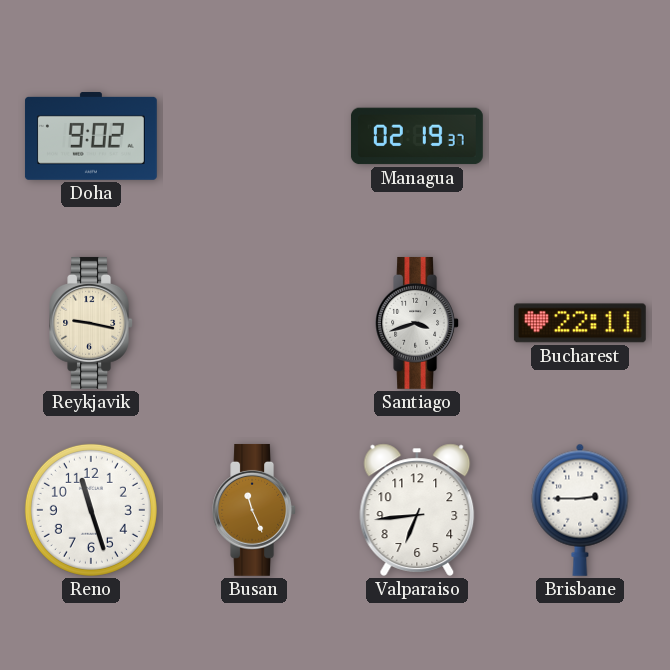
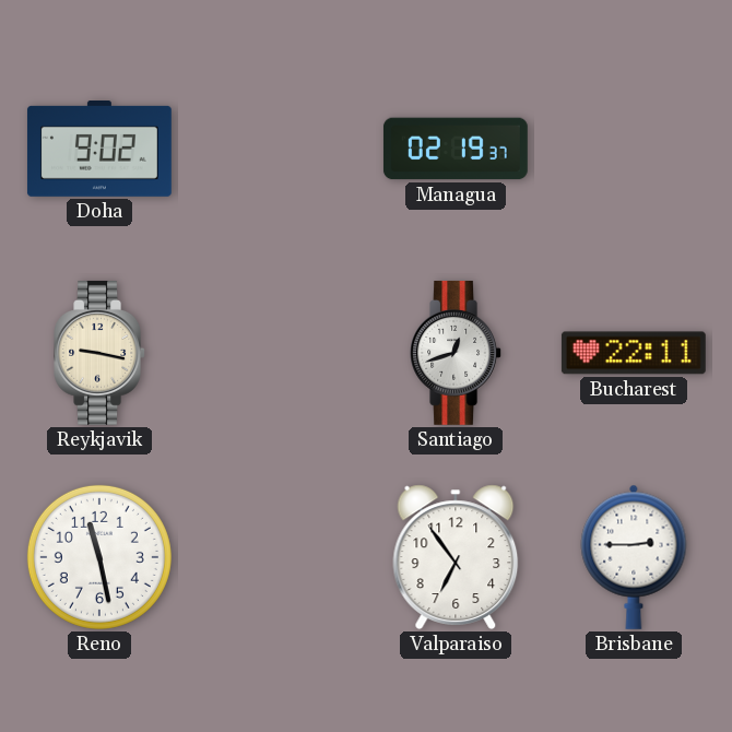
Santiago: 3:42 -> 12:42 (456, 353)
Reno: 11:27 -> 11:28 (99, 557)
Busan: 11:26 -> none (254, 510)
Valparaiso: 6:44 -> 6:54 (456, 557)
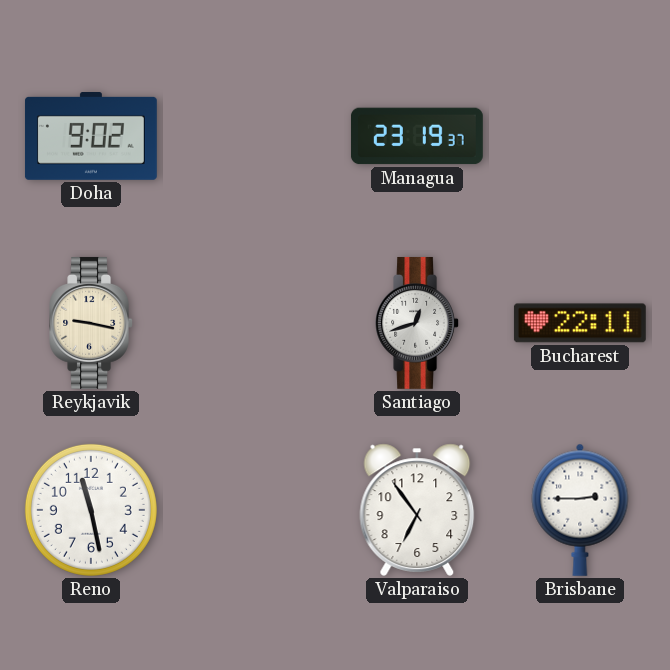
Managua: 02:19 -> 23:19 (417, 136)
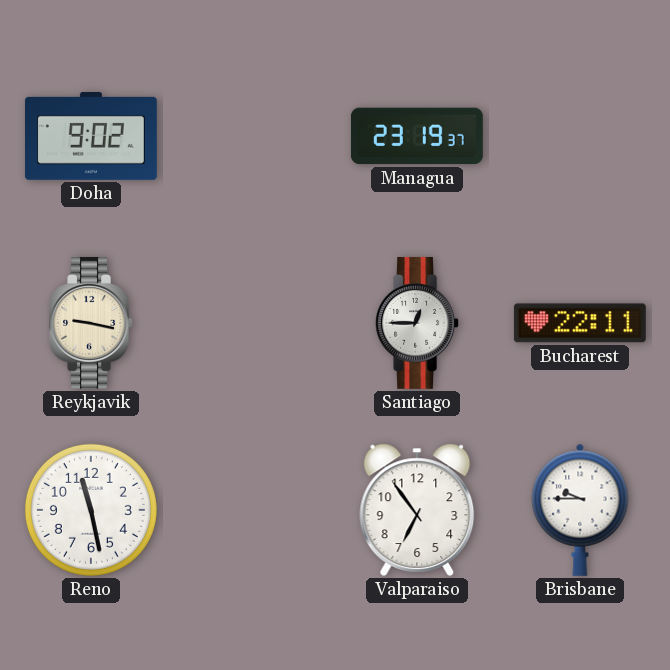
Santiago: 12:42 -> 12:45 (417, 323)
Brisbane: 2:45 -> 9:45 (580, 510)
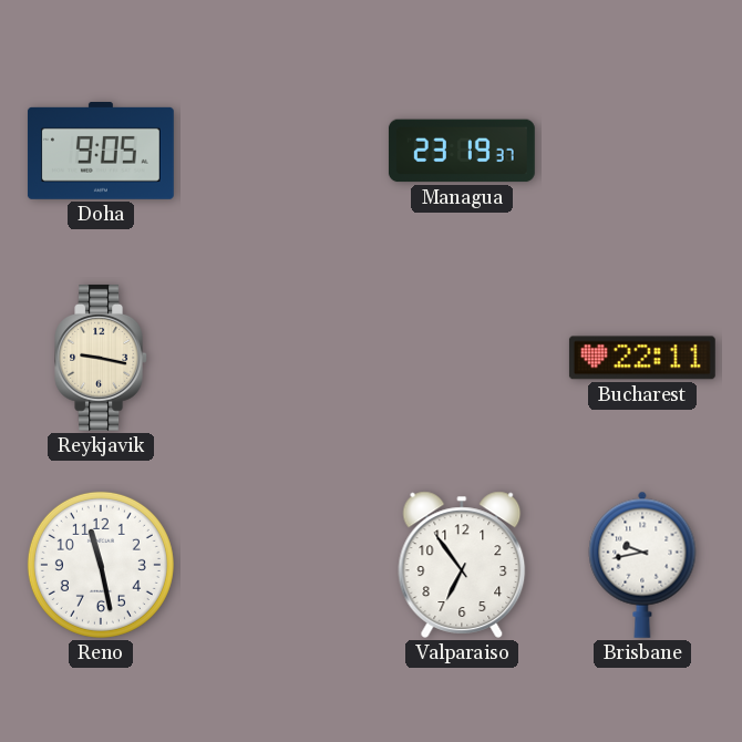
Doha: 9:02 -> 9:05 (101, 152)
Santiago: 12:45 -> none (417, 323)
Brisbane: 9:45 -> 9:43 (642, 565)
